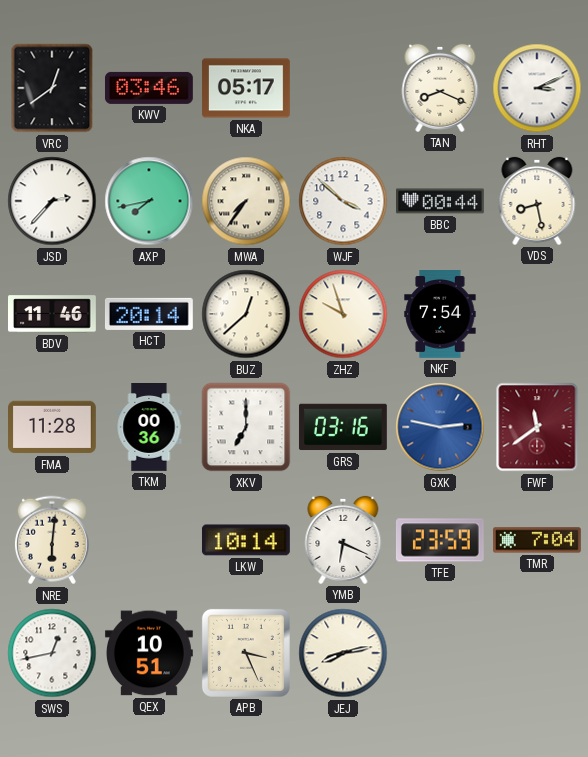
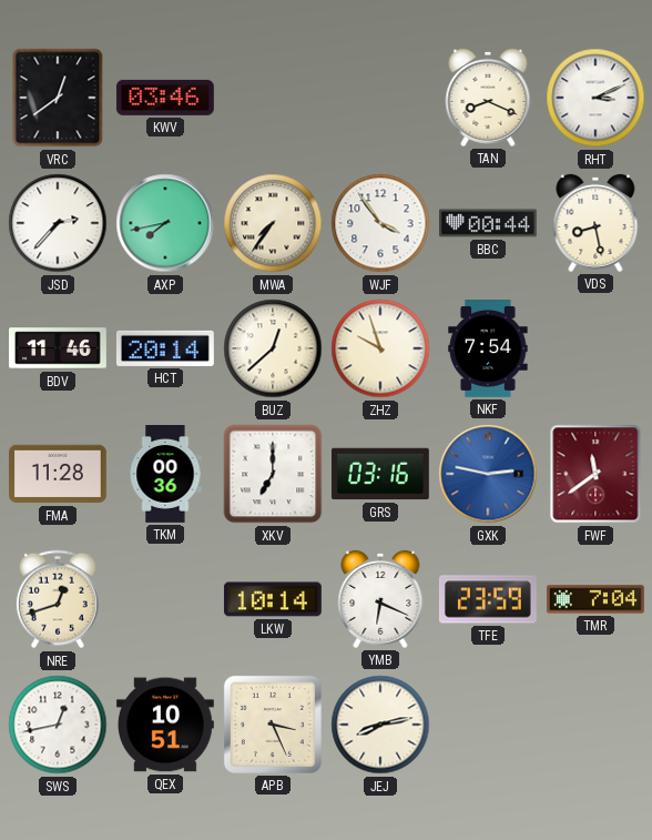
NKA: 05:17 -> none (246, 88)
WJF: 3:52 -> 3:54 (380, 223)
NRE: 6:01 -> 12:42 (58, 599)
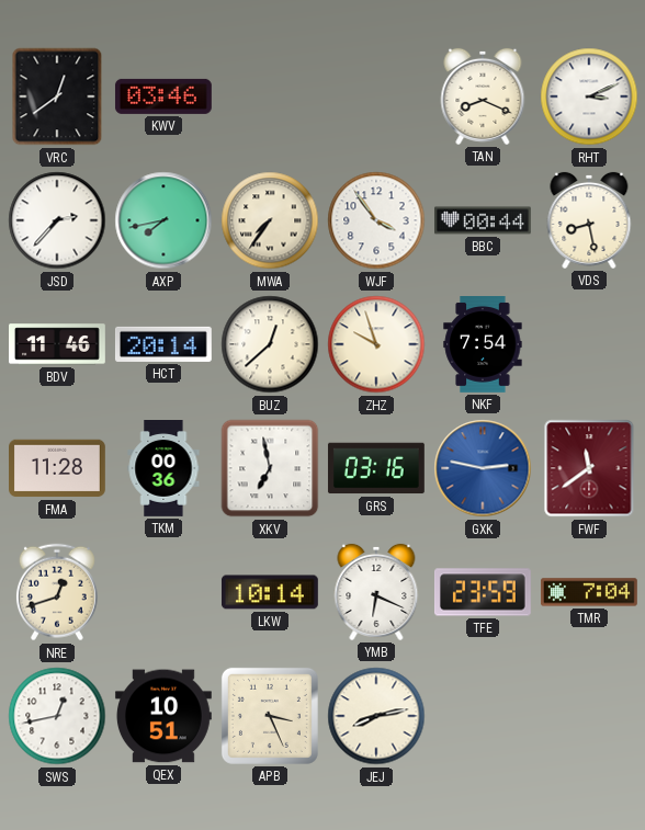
XKV: 7:00 -> 6:58 (270, 468)
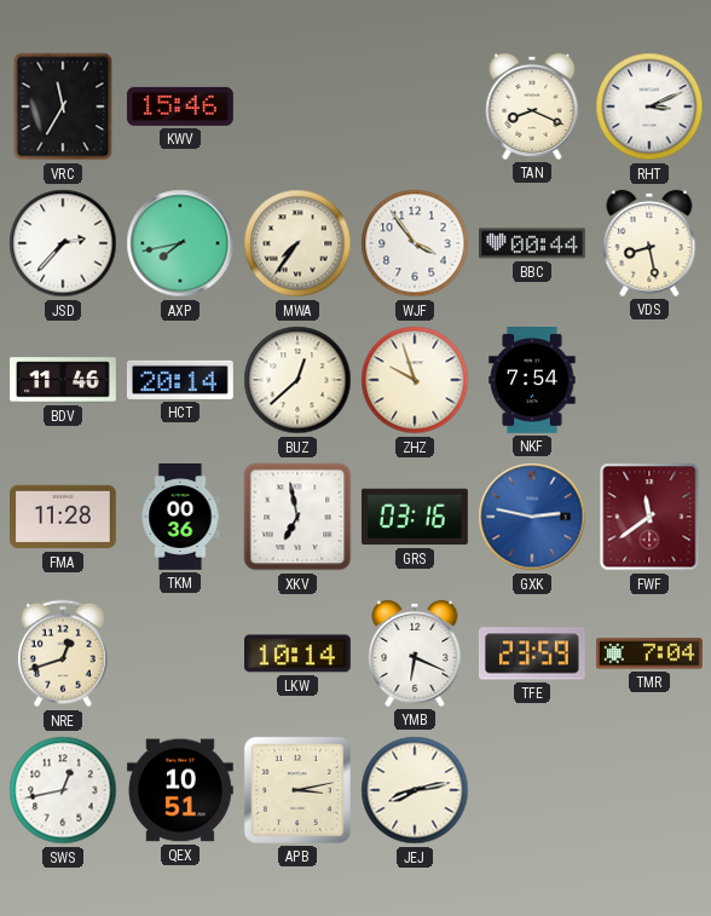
VRC: 12:39 -> 11:35 (63, 106)
KWV: 03:46 -> 15:46 (180, 106)
APB: 3:26 -> 3:13 (297, 790)
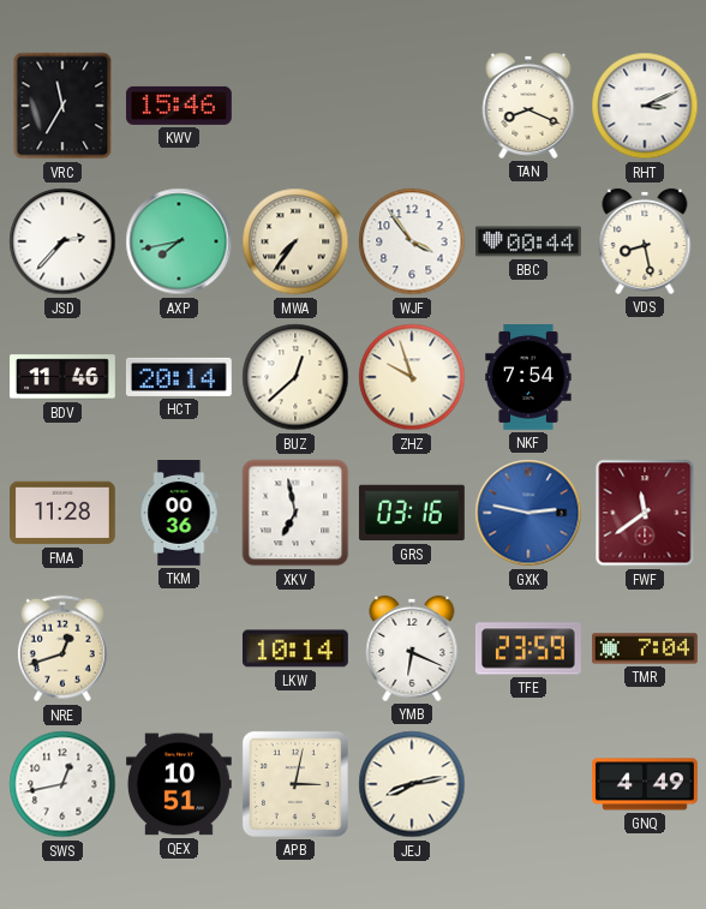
APB: 3:13 -> 3:02 (295, 784)
GNQ: none -> 4:49 (646, 784)
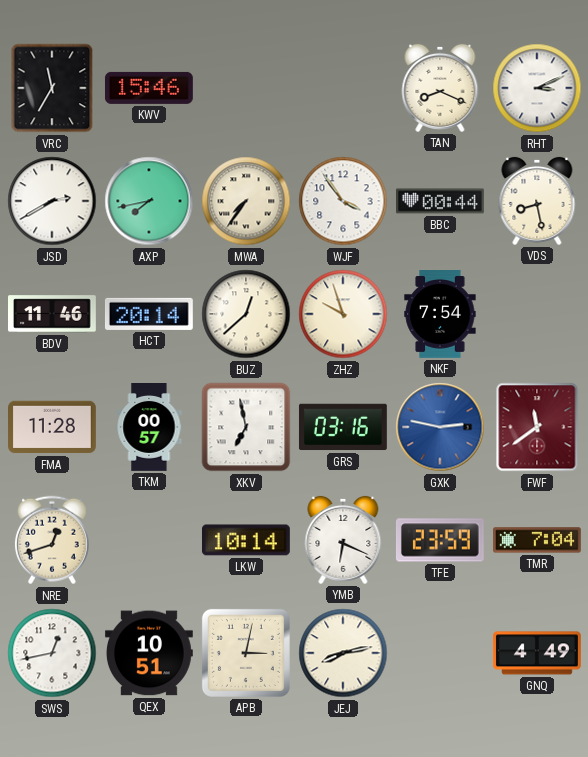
JSD: 2:37 -> 2:40 (52, 201)
TKM: 00:36 -> 00:57 (149, 428)
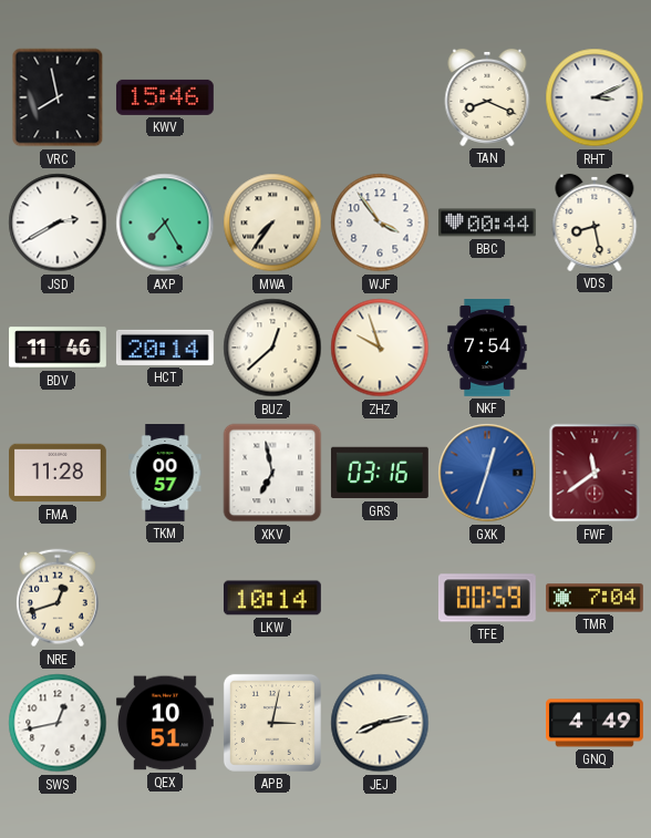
VRC: 11:35 -> 7:58 (58, 97)
AXP: 7:43 -> 7:25 (165, 223)
GXK: 2:47 -> 12:33 (487, 473)
YMB: 6:19 -> none (343, 540)
TFE: 23:59 -> 00:59 (487, 598)
